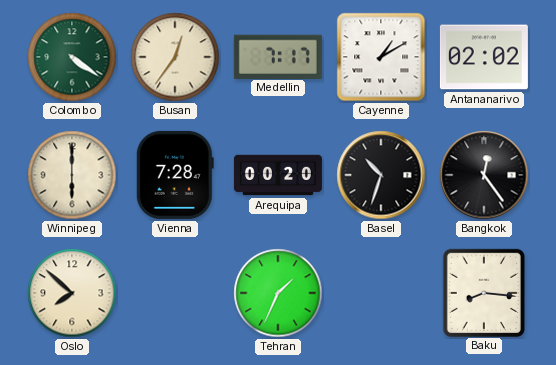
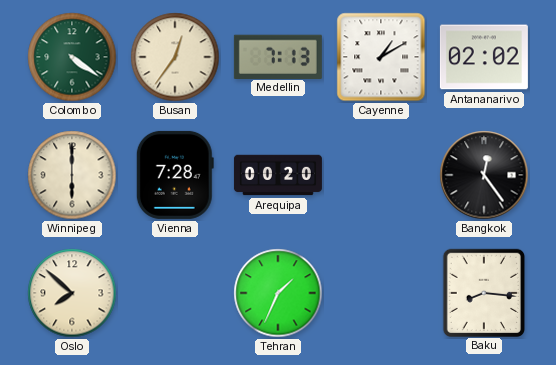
Medellin: 7:17 -> 7:13 (278, 56)
Basel: 10:33 -> none (381, 175)
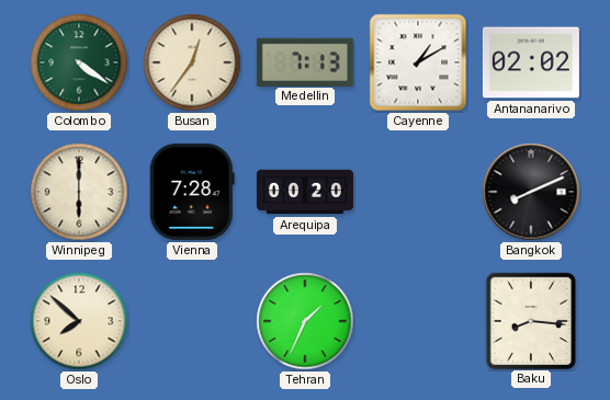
Bangkok: 12:24 -> 8:11 (531, 192)
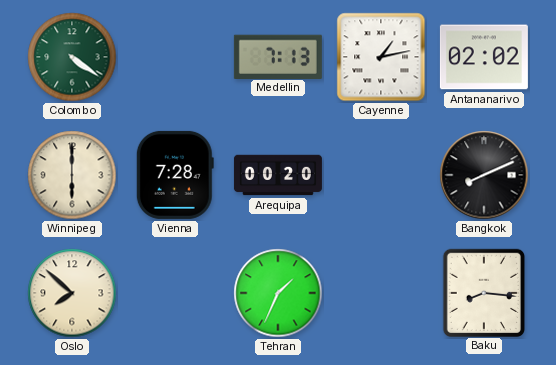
Busan: 12:36 -> none (192, 62)
Cayenne: 1:10 -> 1:13 (381, 57)
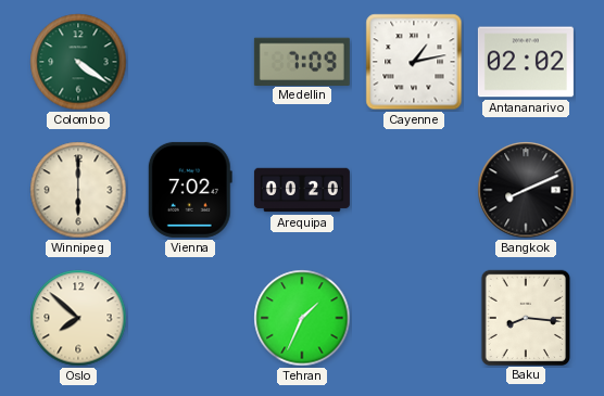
Medellin: 7:13 -> 7:09 (302, 61)
Vienna: 7:28 -> 7:02 (190, 190)
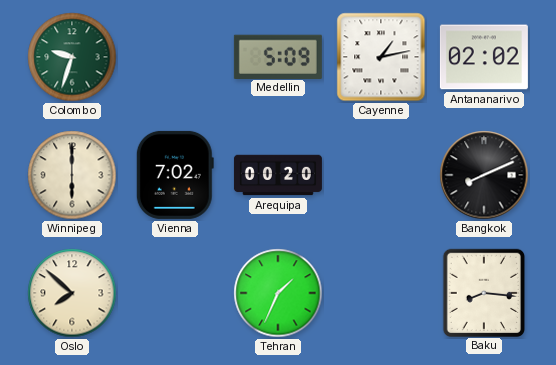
Colombo: 4:21 -> 9:33 (72, 57)
Medellin: 7:09 -> 5:09 (278, 56)
